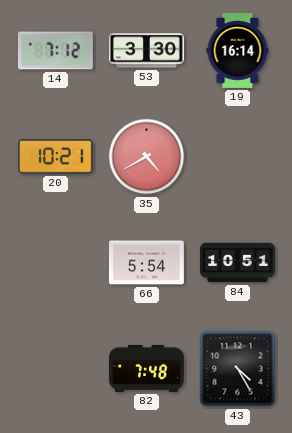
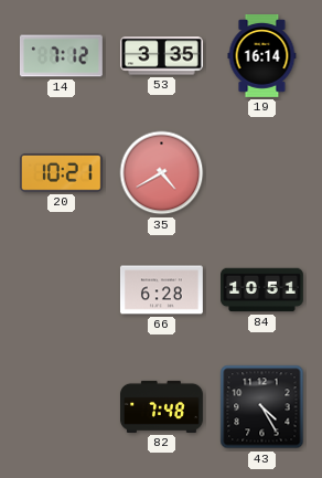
53: 3:30 -> 3:35 (161, 56)
66: 5:54 -> 6:28 (161, 290)
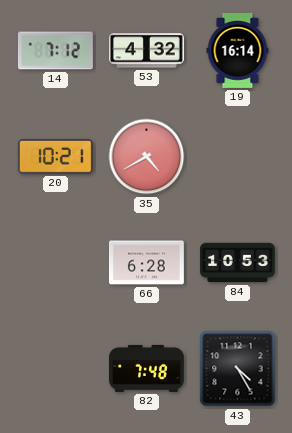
53: 3:35 -> 4:32 (146, 51)
84: 10:51 -> 10:53 (238, 263)
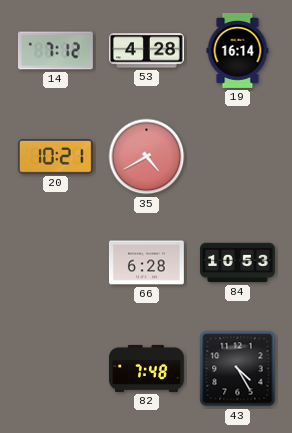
53: 4:32 -> 4:28 (146, 51)
